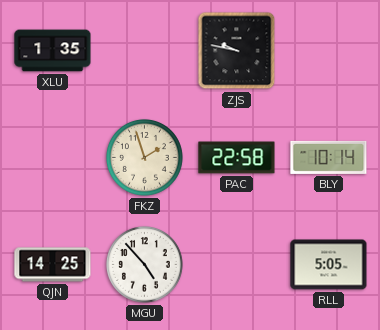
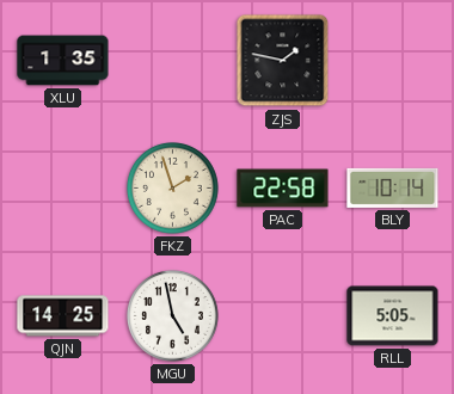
ZJS: 9:47 -> 1:47 (283, 61)
MGU: 4:53 -> 4:58 (172, 315)
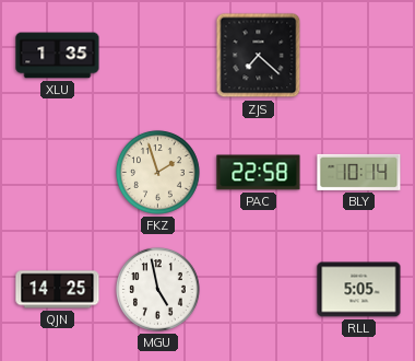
ZJS: 1:47 -> 7:22 (259, 56)
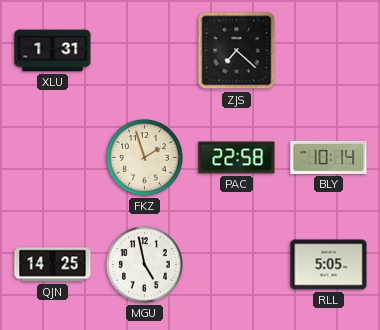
XLU: 1:35 -> 1:31 (53, 51)
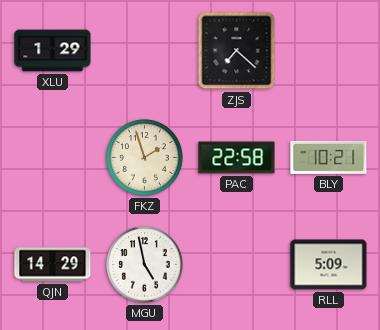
XLU: 1:31 -> 1:29 (53, 51)
BLY: 10:14 -> 10:21 (329, 157)
QJN: 14:25 -> 14:29 (53, 265)
RLL: 5:05 -> 5:09 (329, 265)
